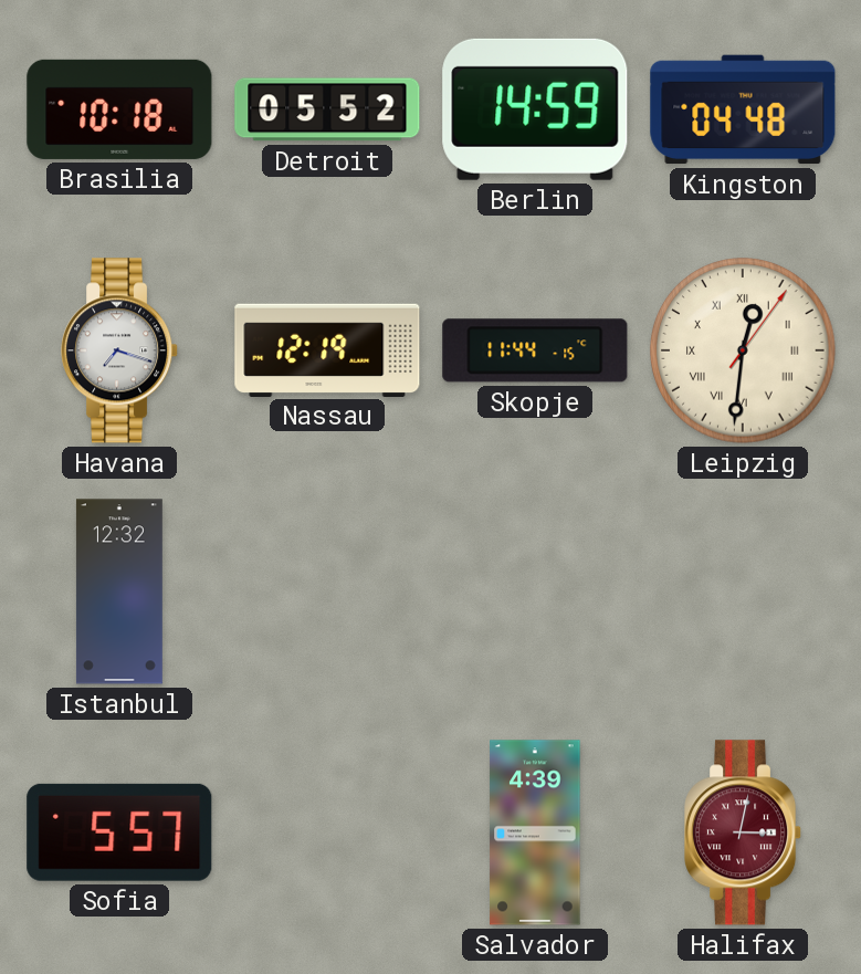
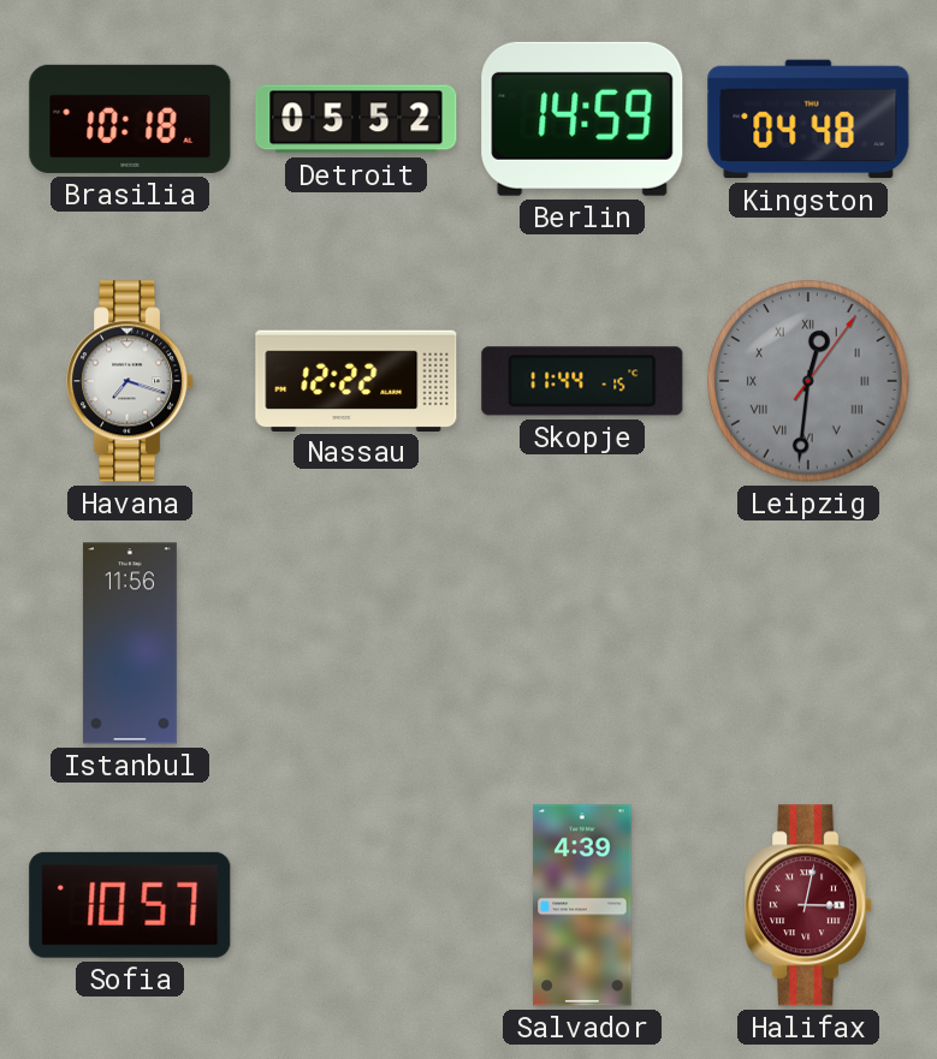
Nassau: 12:19 -> 12:22 (356, 380)
Leipzig dial: cream -> grey (808, 381)
Istanbul: 12:32 -> 11:56 (130, 643)
Sofia: 5:57 -> 10:57 (130, 905)
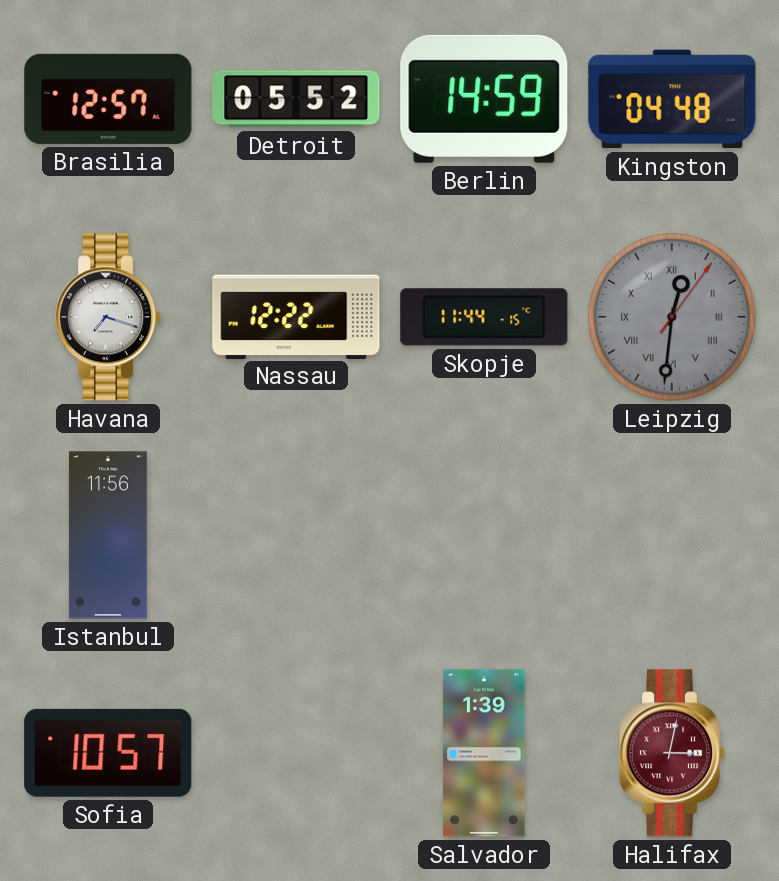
Brasilia: 10:18 -> 12:57 (108, 99)
Salvador: 4:39 -> 1:39 (484, 753)
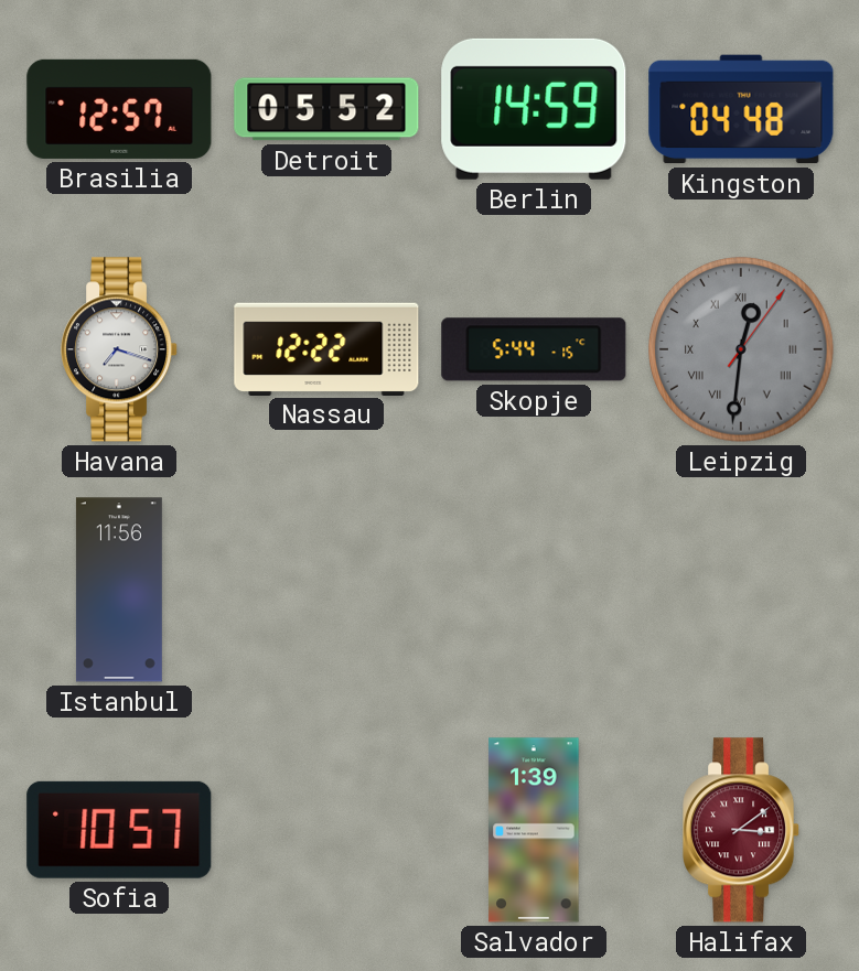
Skopje: 11:44 -> 5:44 (534, 349)
Halifax: 3:02 -> 3:09 (742, 830)
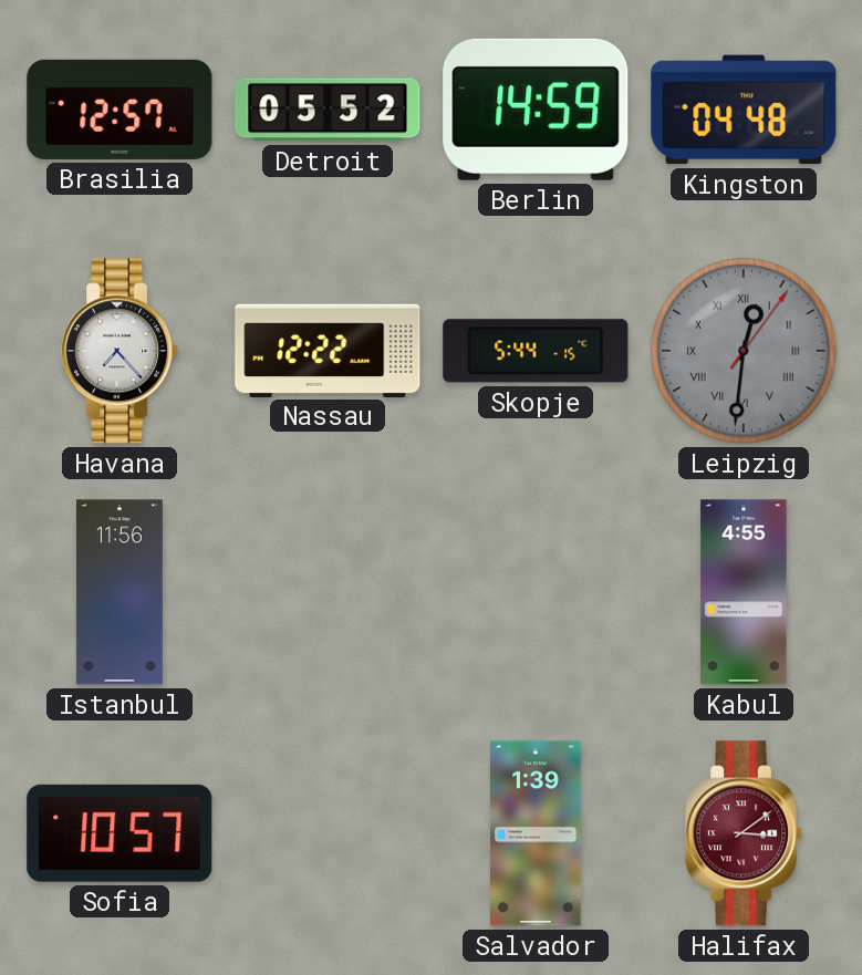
Havana: 7:18 -> 7:23 (121, 351)
Kabul: none -> 4:55 (744, 592)
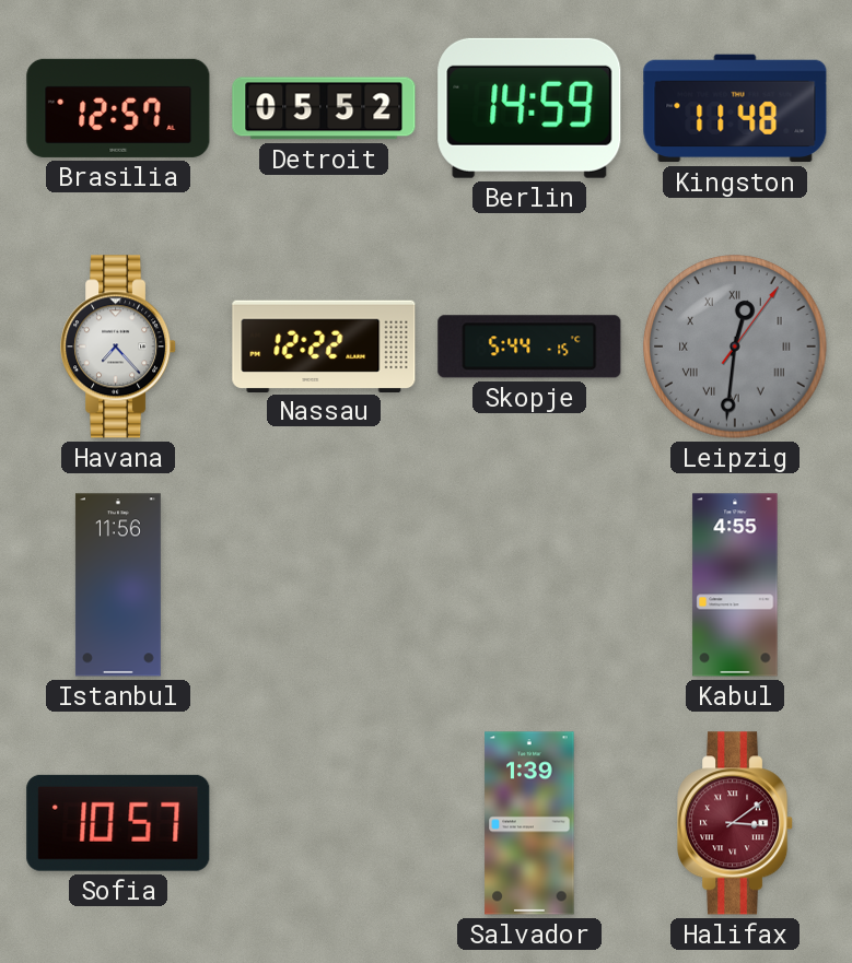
Kingston: 04:48 -> 11:48 (735, 108)
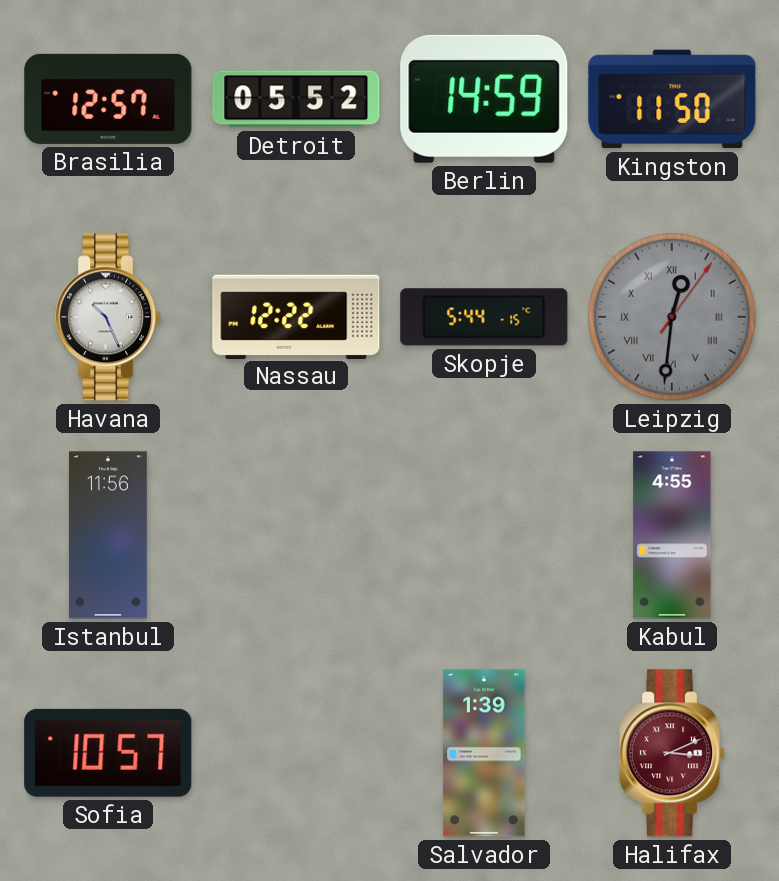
Kingston: 11:48 -> 11:50 (672, 99)
Havana: 7:23 -> 10:26 (109, 317)
Halifax: 3:09 -> 3:11 (673, 753)
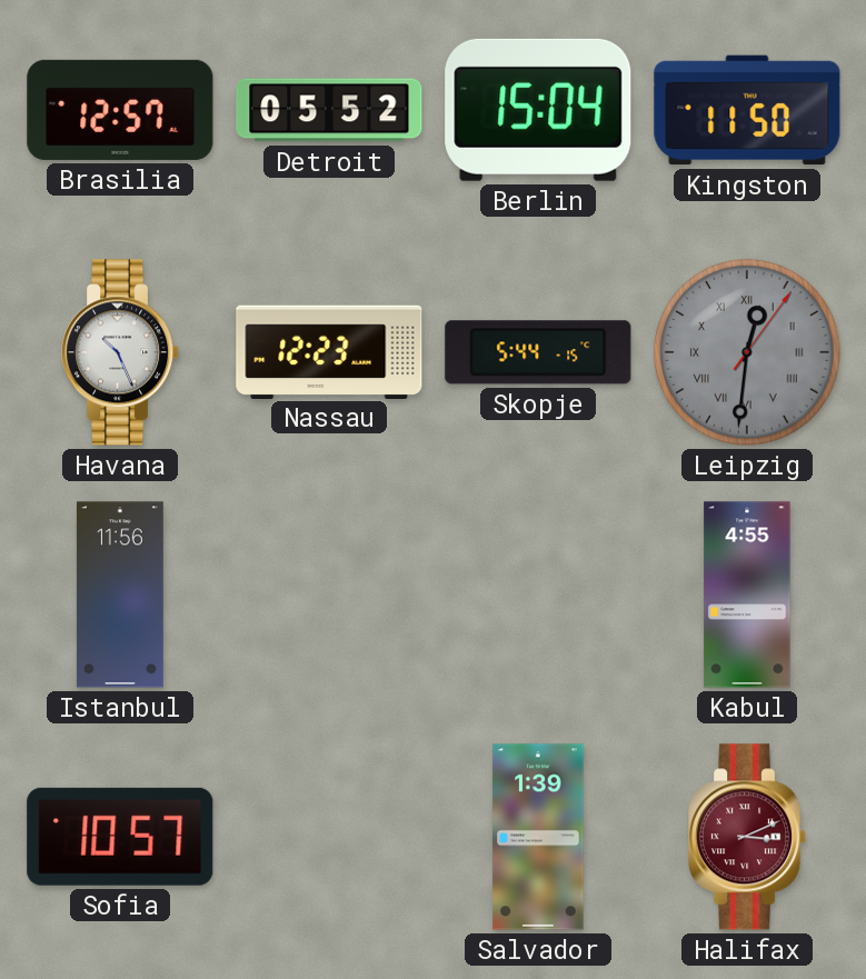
Berlin: 14:59 -> 15:04 (538, 110)
Nassau: 12:22 -> 12:23 (329, 351)
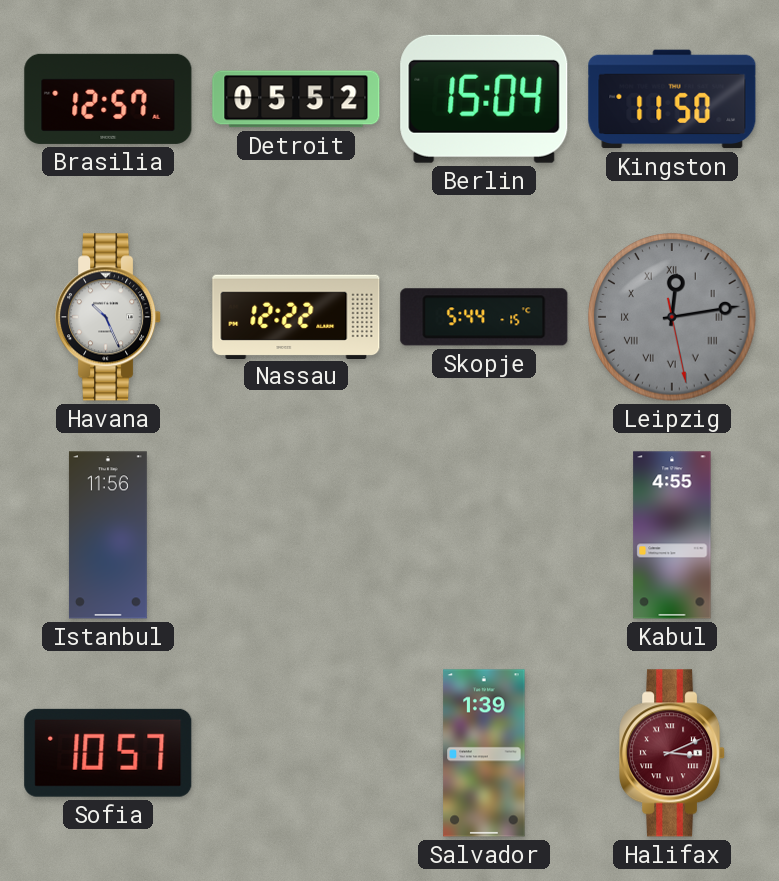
Nassau: 12:23 -> 12:22 (296, 316)
Leipzig: 12:31 -> 12:13 (672, 317)
